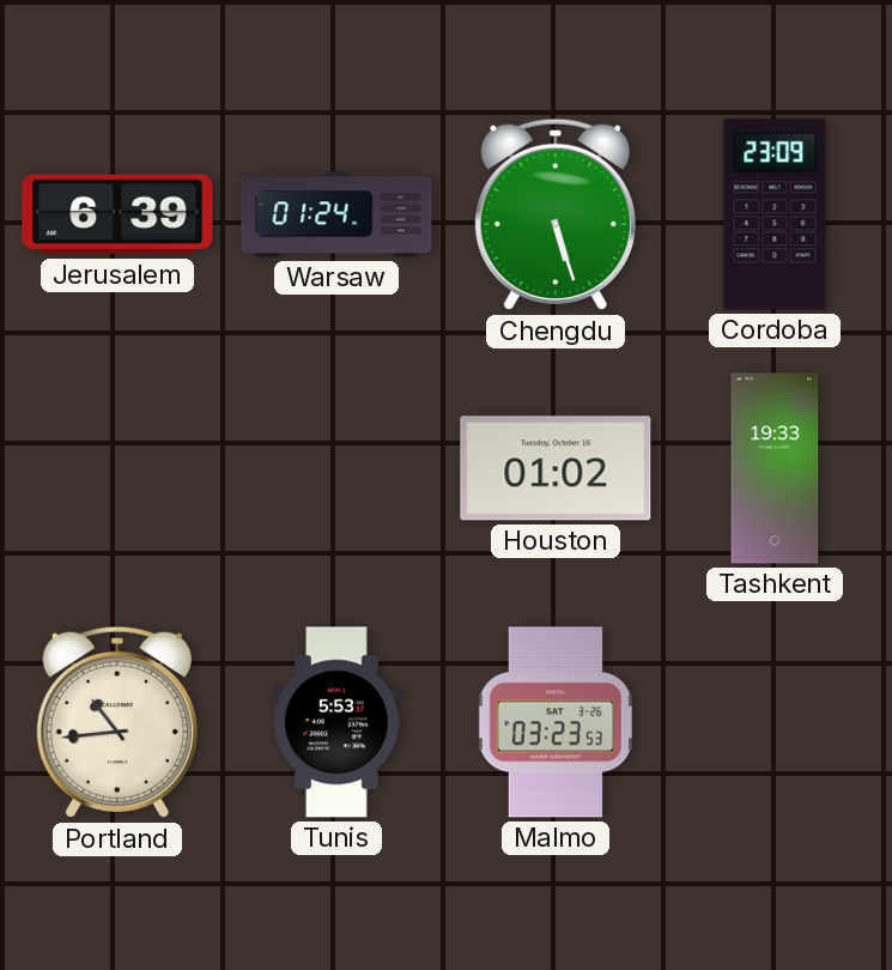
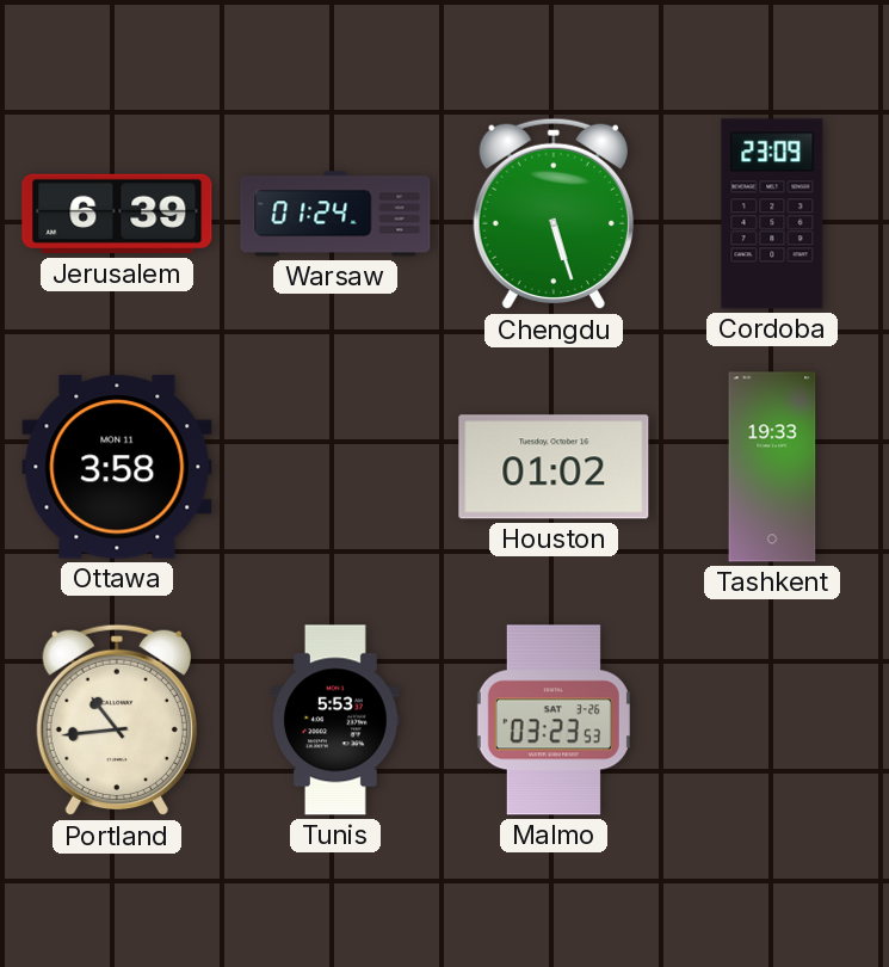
Ottawa: none -> 3:58 (117, 467)
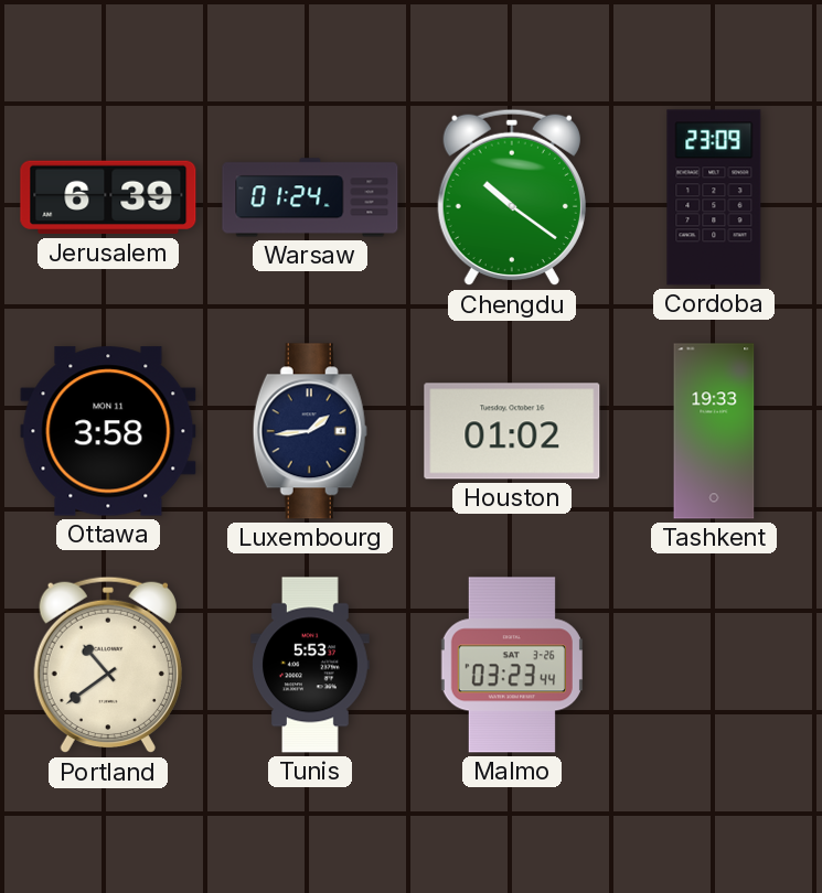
Chengdu: 5:27 -> 10:21 (512, 197)
Luxembourg: none -> 1:44 (310, 431)
Portland: 10:44 -> 10:39 (108, 665)
Malmo: 03:23:53 -> 03:23:44 (512, 665)
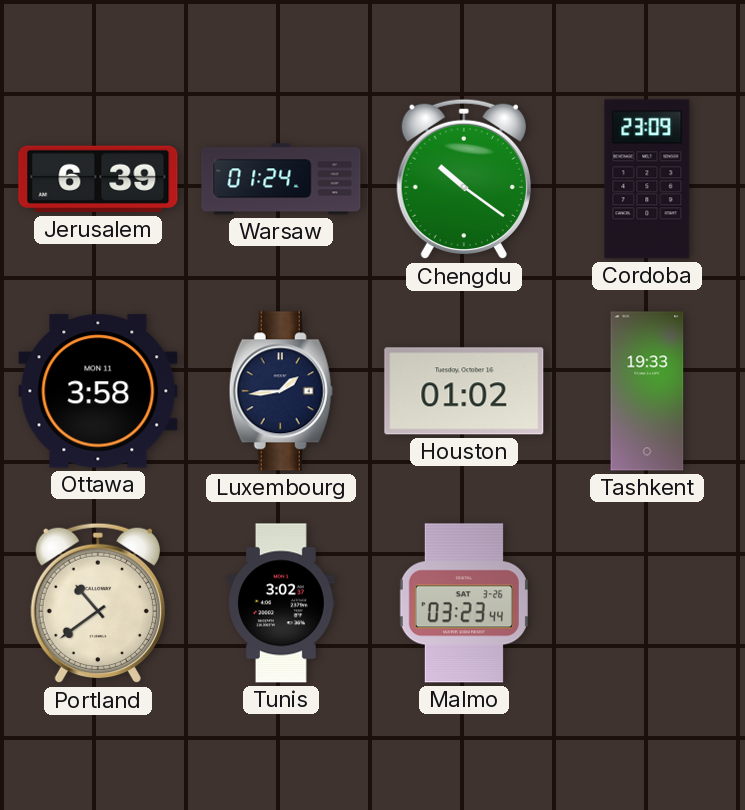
Tunis: 5:53 -> 3:02 (281, 603)
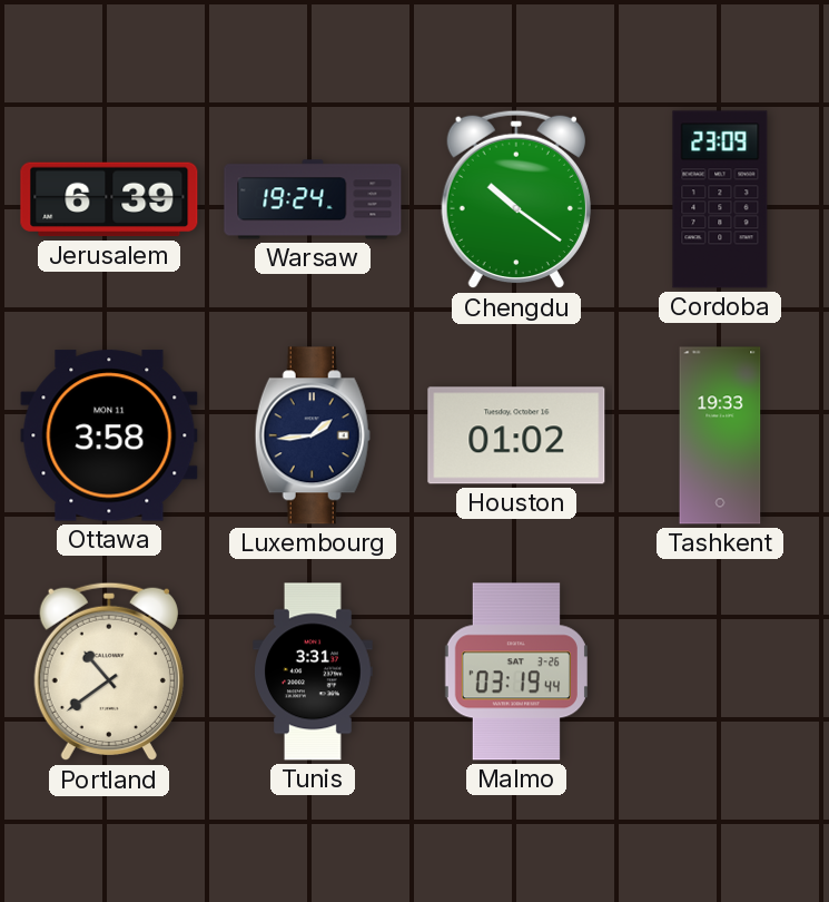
Warsaw: 01:24 -> 19:24 (313, 199)
Tunis: 3:02 -> 3:31 (313, 671)
Malmo: 03:23 -> 03:19 (516, 671)
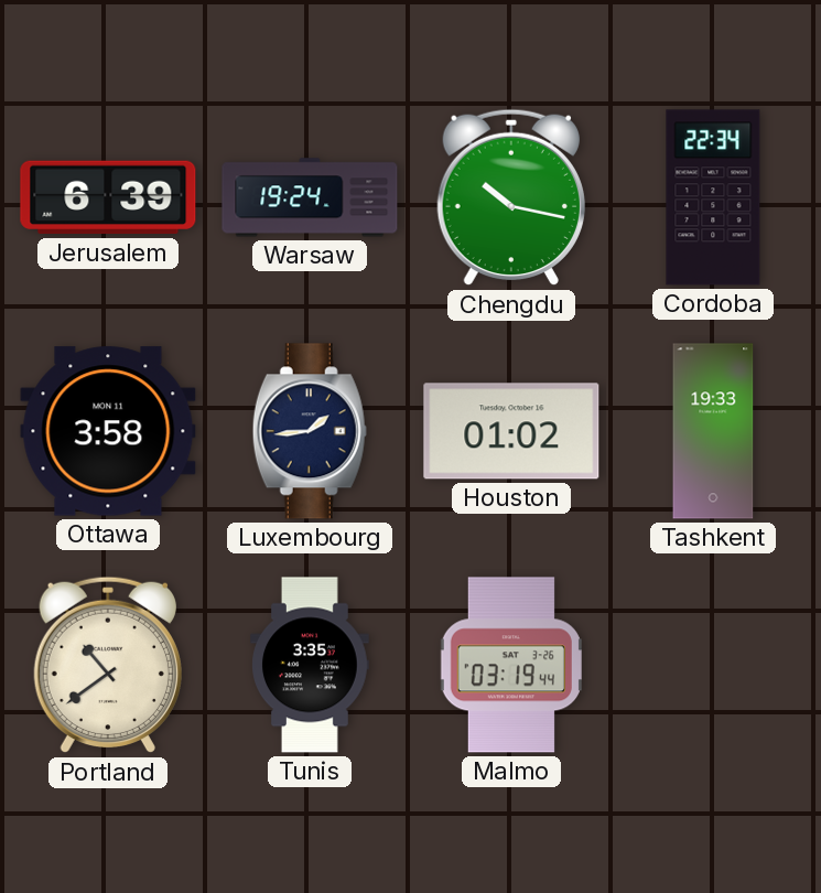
Chengdu: 10:21 -> 10:17 (511, 197)
Cordoba: 23:09 -> 22:34 (713, 197)
Tunis: 3:31 -> 3:35 (310, 665)
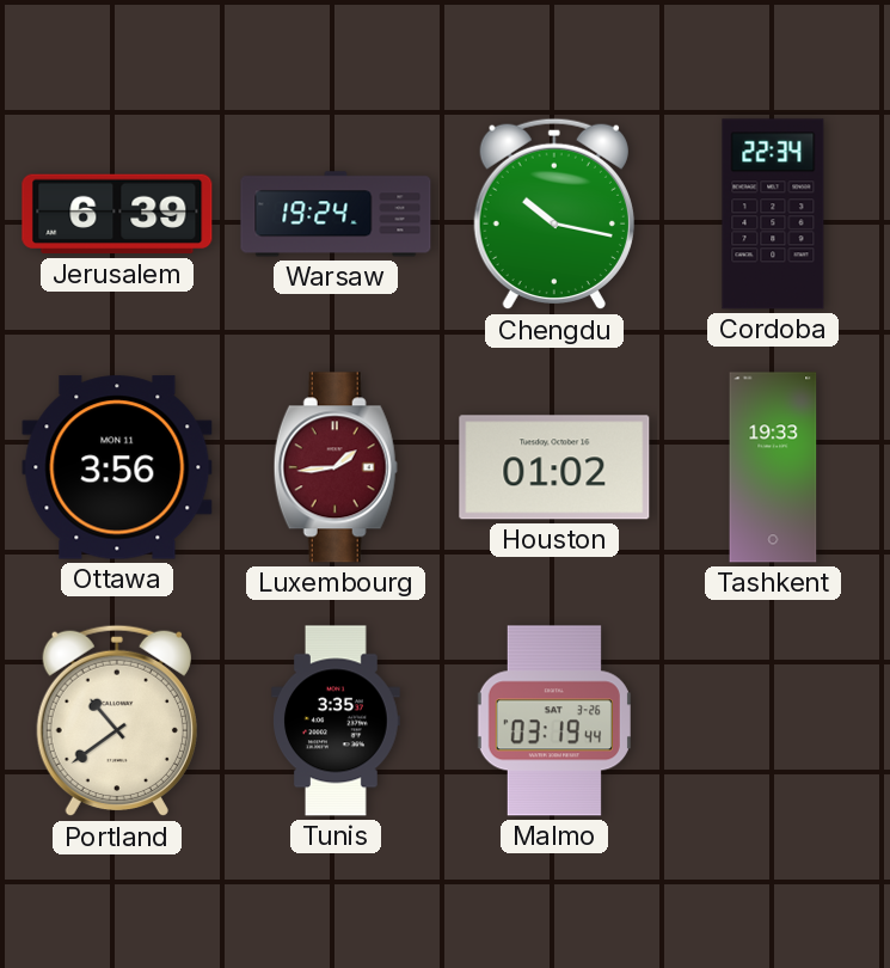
Ottawa: 3:58 -> 3:56 (117, 467)
Luxembourg dial: navy -> burgundy (336, 467)
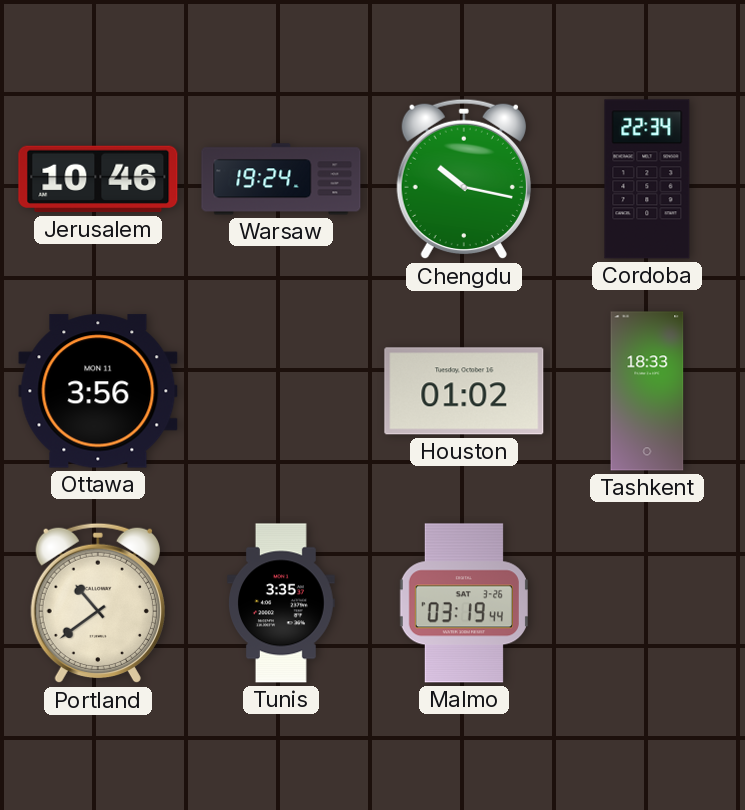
Jerusalem: 6:39 -> 10:46 (98, 179)
Luxembourg: 1:44 -> none (336, 467)
Tashkent: 19:33 -> 18:33 (647, 391)
